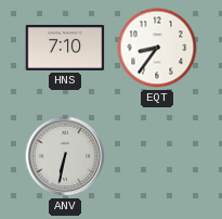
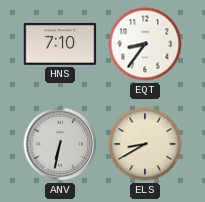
ELS: none -> 8:40 (145, 144)
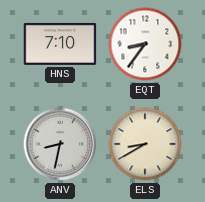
ANV: 6:32 -> 8:32 (60, 144)
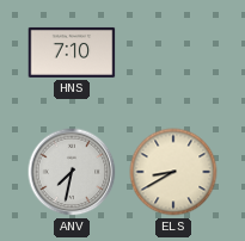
EQT: 8:36 -> none (145, 44)
ANV: 8:32 -> 7:32 (72, 172)
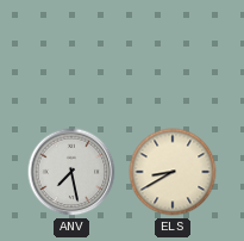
HNS: 7:10 -> none (72, 52)
ANV: 7:32 -> 7:28 (71, 172)
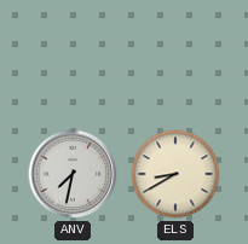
ANV: 7:28 -> 7:32 (73, 174)
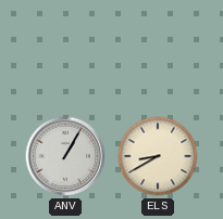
ANV: 7:32 -> 1:05 (65, 156)
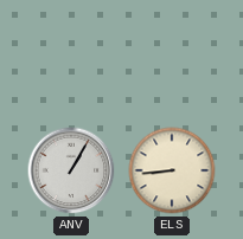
ELS: 8:40 -> 8:44 (172, 170)
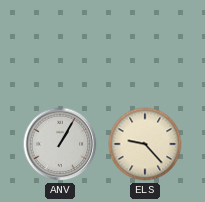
ELS: 8:44 -> 9:23 (145, 144)
